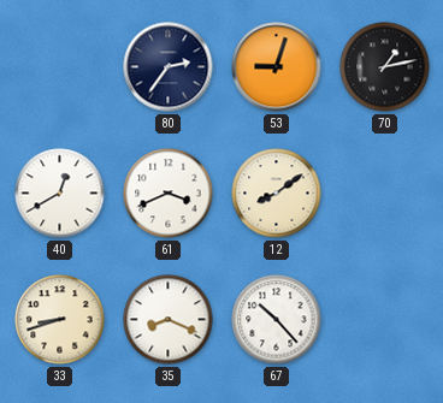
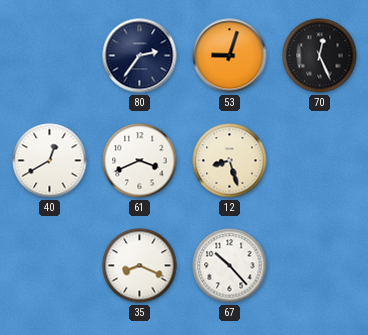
70: 1:13 -> 12:26 (320, 56)
12: 8:09 -> 8:27 (230, 161)
33: 8:42 -> none (60, 320)
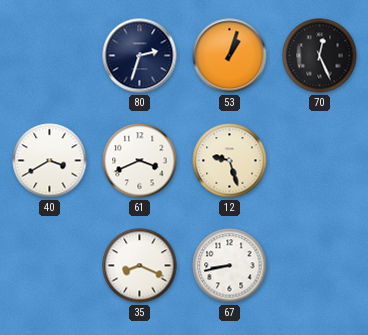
80: 2:36 -> 2:33 (140, 56)
53: 9:03 -> 1:03 (230, 56)
40: 12:40 -> 3:40 (50, 161)
12: 8:27 -> 9:27 (230, 161)
67: 10:23 -> 8:43 (230, 266)
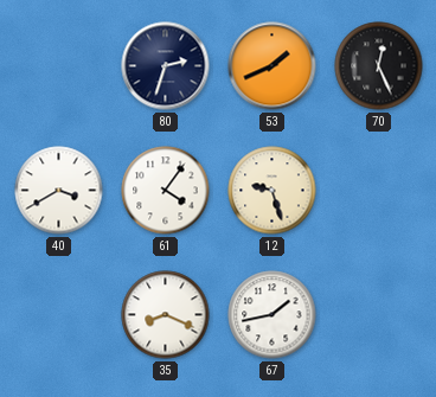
53: 1:03 -> 1:41 (272, 66)
61: 3:41 -> 4:06 (166, 191)
67: 8:43 -> 1:43 (272, 315)
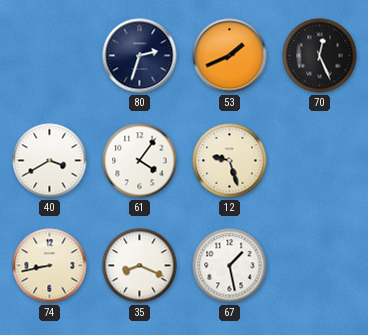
74: none -> 8:43 (50, 266)
67: 1:43 -> 1:28 (230, 266)
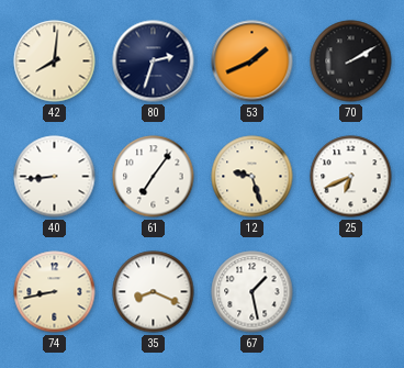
42: none -> 8:01 (55, 62)
70: 12:26 -> 2:10 (351, 62)
40: 3:40 -> 8:44 (55, 177)
61: 4:06 -> 7:06 (154, 177)
25: none -> 6:41 (351, 177)
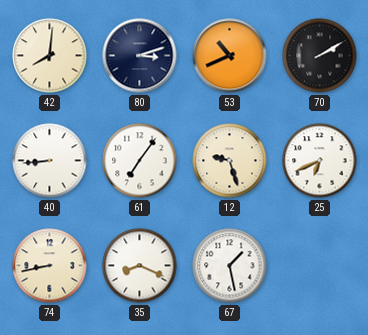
80: 2:33 -> 3:12 (140, 56)
53: 1:41 -> 10:41 (230, 56)
